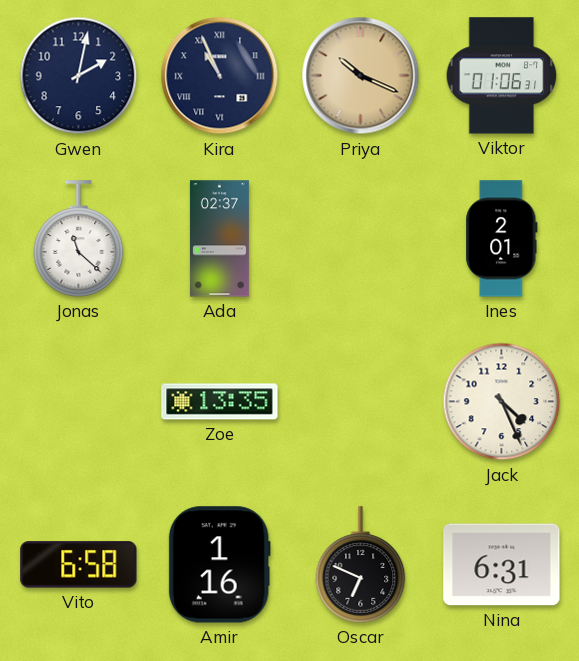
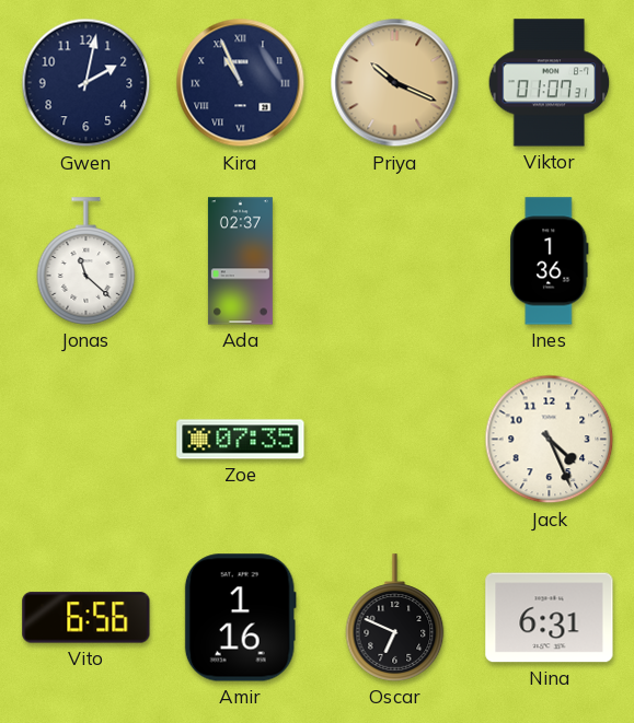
Viktor: 01:06 -> 01:07 (550, 83)
Ines: 2:01 -> 1:36 (550, 261)
Zoe: 13:35 -> 07:35 (241, 440)
Vito: 6:58 -> 6:56 (87, 618)
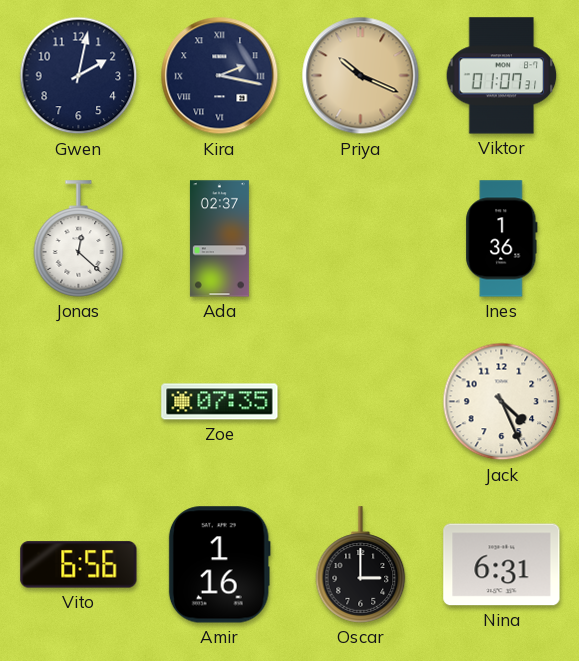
Kira: 10:56 -> 2:17 (220, 76)
Jonas: 11:22 -> 12:22 (79, 239)
Oscar: 6:49 -> 3:00 (361, 565)
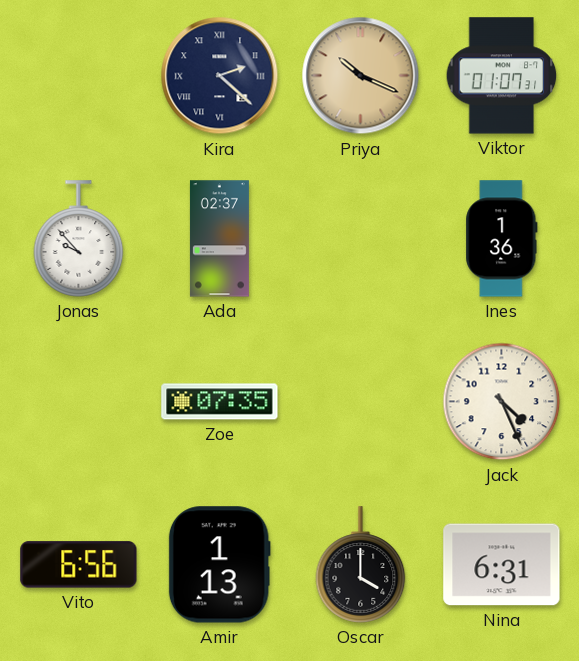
Gwen: 2:02 -> none (79, 76)
Kira: 2:17 -> 2:22 (220, 76)
Jonas: 12:22 -> 9:53 (79, 239)
Amir: 1:16 -> 1:13 (219, 565)
Oscar: 3:00 -> 4:00 (361, 565)
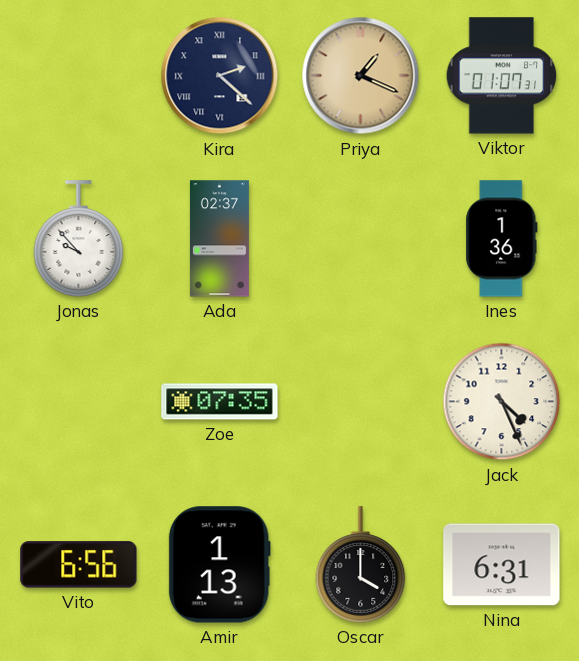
Priya: 10:19 -> 1:19 (361, 76)
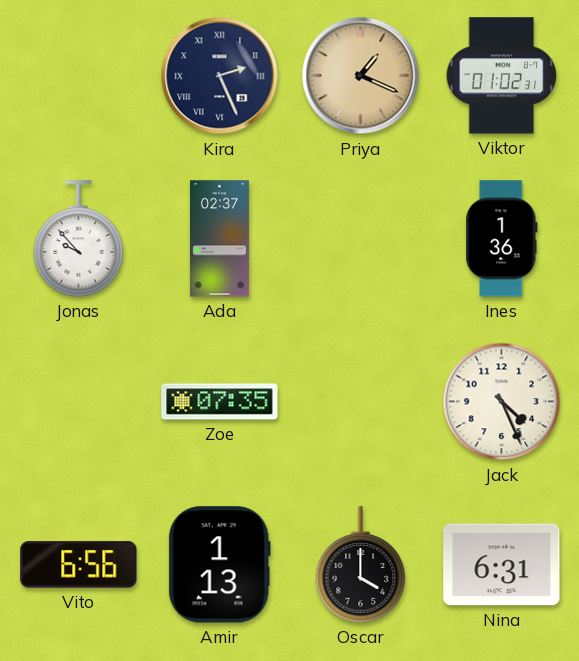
Kira: 2:22 -> 2:26 (220, 76)
Viktor: 01:07 -> 01:02 (502, 76)
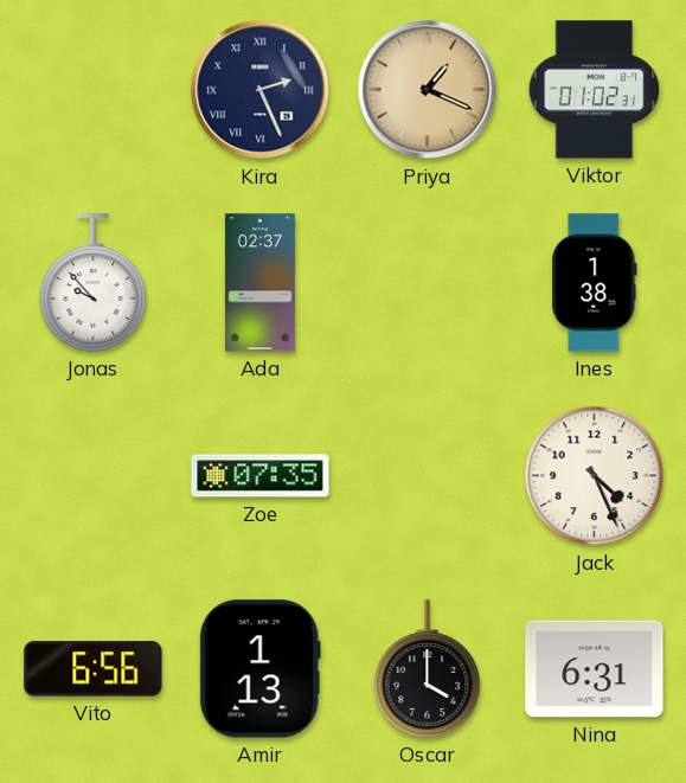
Ines: 1:36 -> 1:38 (595, 283)
